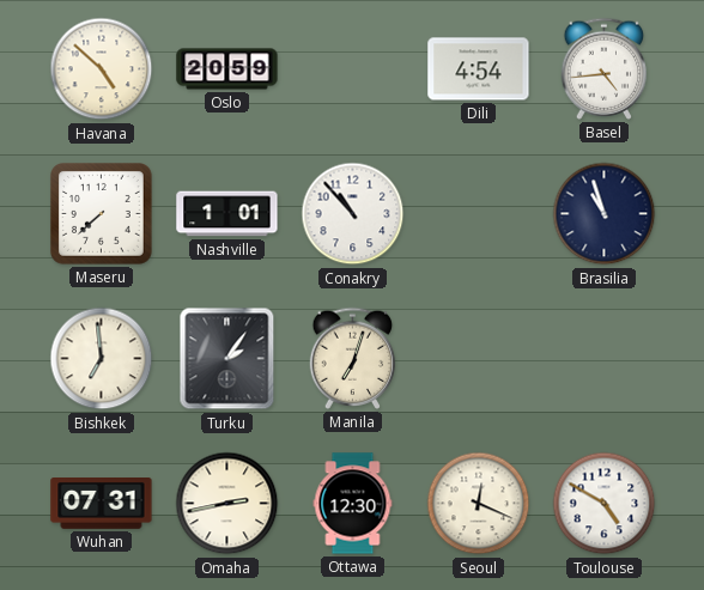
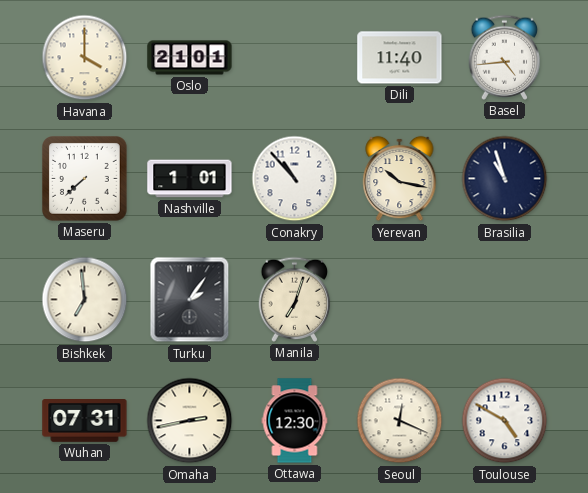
Havana: 4:52 -> 4:00 (85, 58)
Oslo: 20:59 -> 21:01 (190, 58)
Dili: 4:54 -> 11:40 (400, 58)
Yerevan: none -> 10:17 (400, 179)
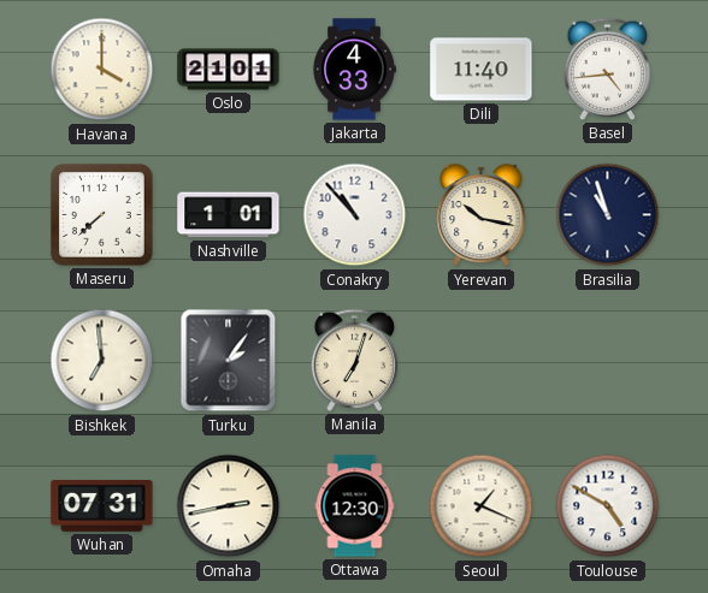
Jakarta: none -> 4:33 (354, 70)
Seoul: 12:19 -> 1:19 (482, 506)
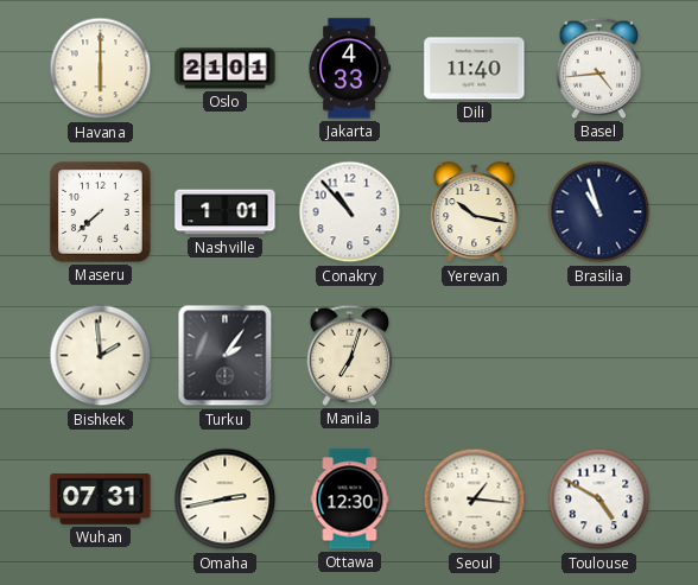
Havana: 4:00 -> 6:00 (101, 69)
Bishkek: 6:59 -> 1:59 (101, 356)
Seoul: 1:19 -> 1:16 (475, 500)
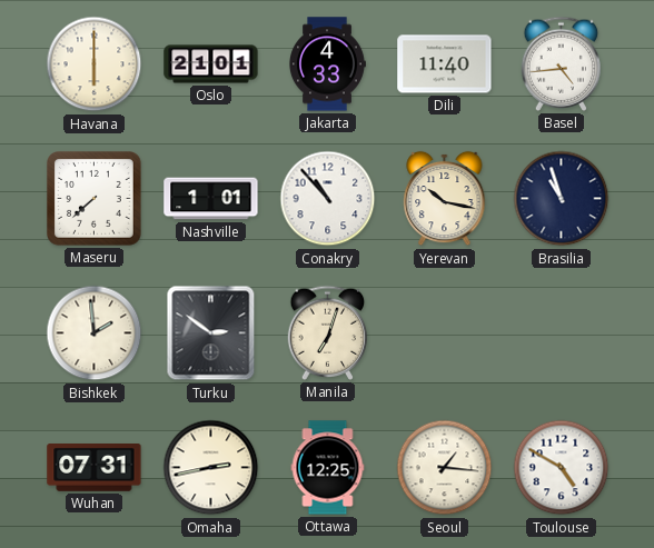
Turku: 2:06 -> 2:51 (211, 333)
Ottawa: 12:30 -> 12:25 (328, 468)
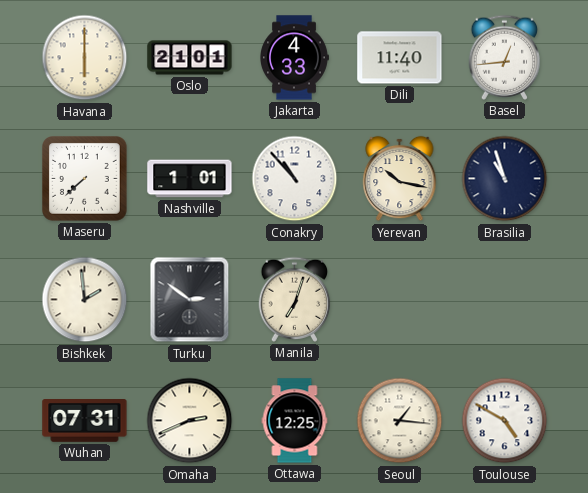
Basel: 4:44 -> 12:44 (505, 57)
Omaha: 2:43 -> 2:41 (190, 421)
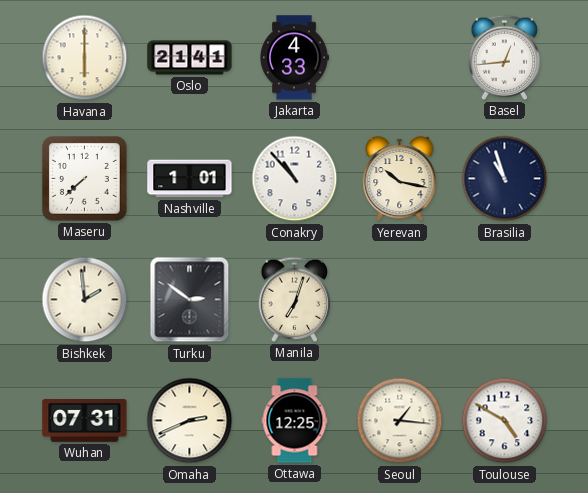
Oslo: 21:01 -> 21:41 (190, 58)
Dili: 11:40 -> none (400, 58)
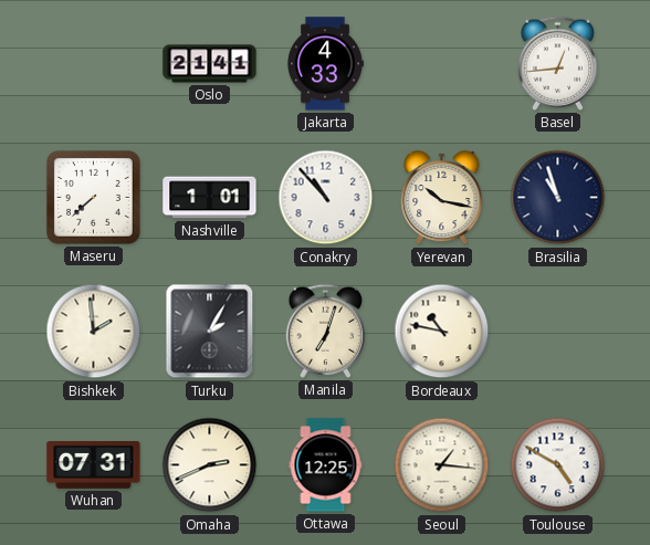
Havana: 6:00 -> none (85, 58)
Turku: 2:51 -> 2:05 (210, 332)
Bordeaux: none -> 10:47 (442, 332)
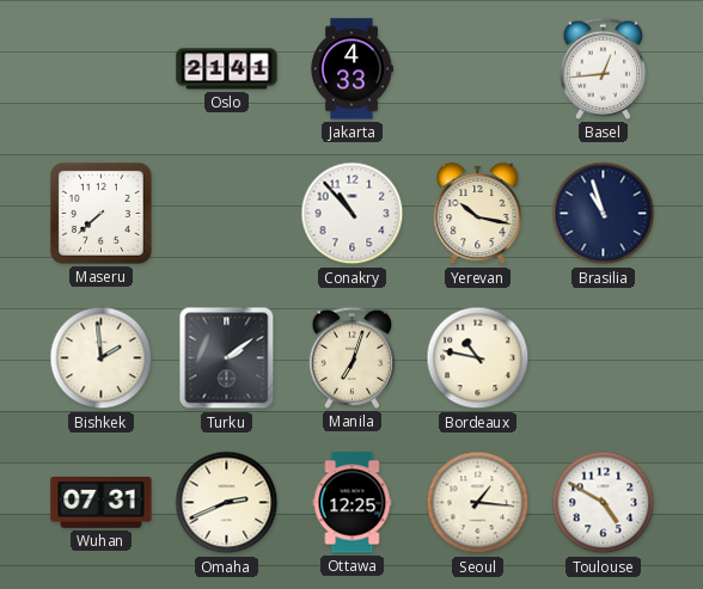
Nashville: 1:01 -> none (210, 198)
Turku: 2:05 -> 2:09 (227, 358)
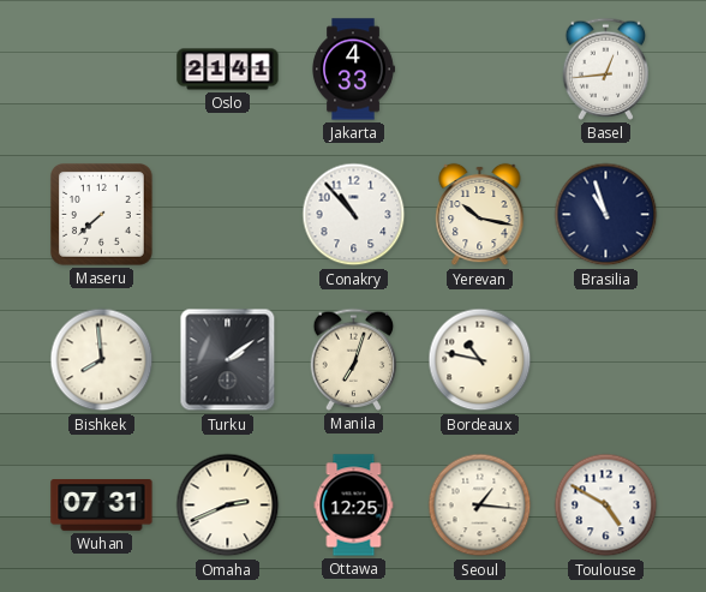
Bishkek: 1:59 -> 7:59 (102, 360)
